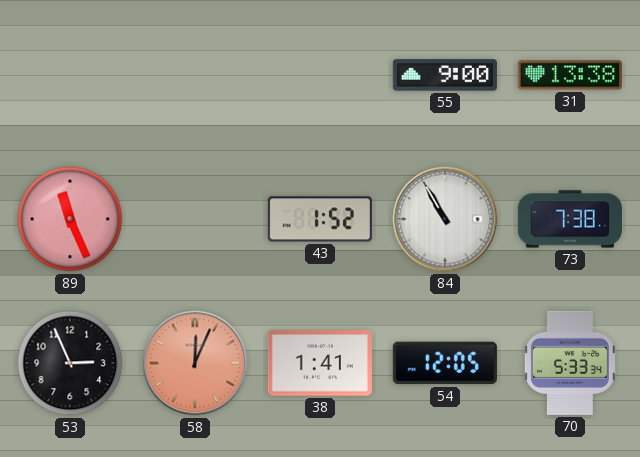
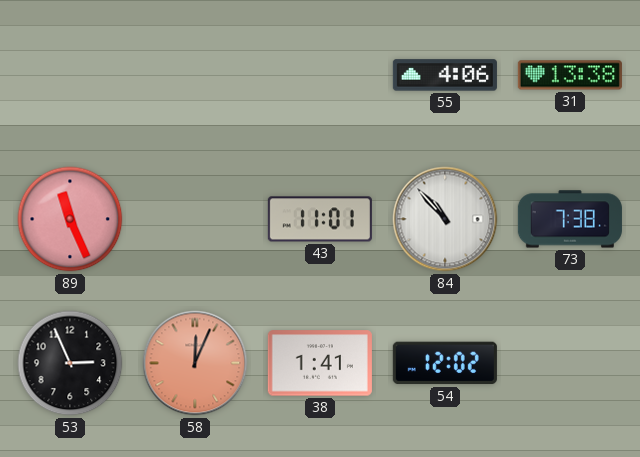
55: 9:00 -> 4:06 (445, 75)
43: 1:52 -> 11:01 (320, 219)
84: 10:55 -> 10:53 (445, 219)
54: 12:05 -> 12:02 (445, 363)
70: 5:33 -> none (570, 363)
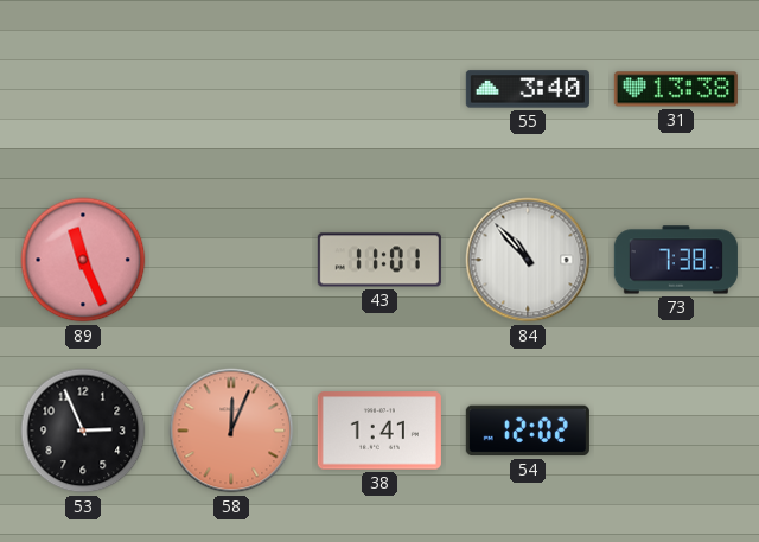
55: 4:06 -> 3:40 (528, 89)
